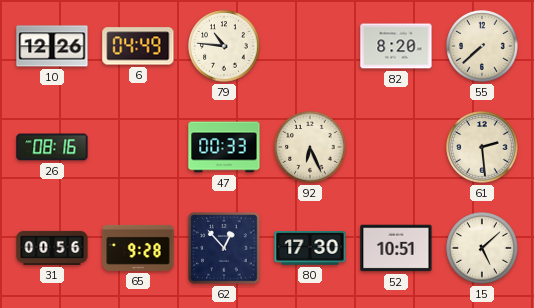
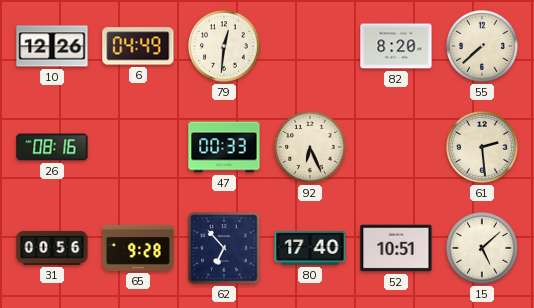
79: 10:46 -> 12:31 (224, 46)
62: 12:53 -> 6:53 (224, 248)
80: 17:30 -> 17:40 (310, 248)
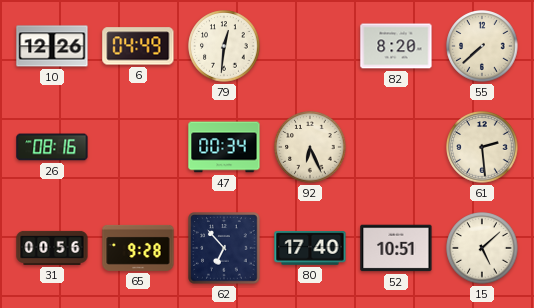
47: 00:33 -> 00:34 (224, 147)
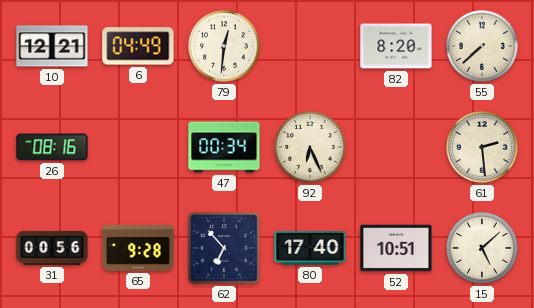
10: 12:26 -> 12:21 (52, 46)
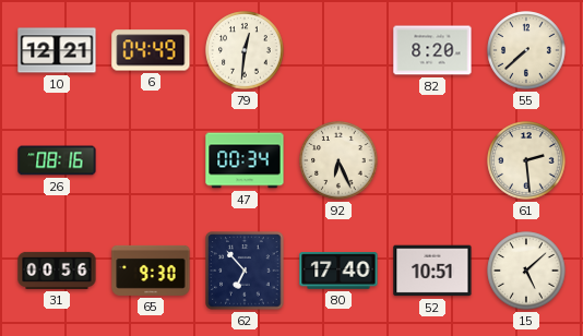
65: 9:28 -> 9:30 (151, 271)
